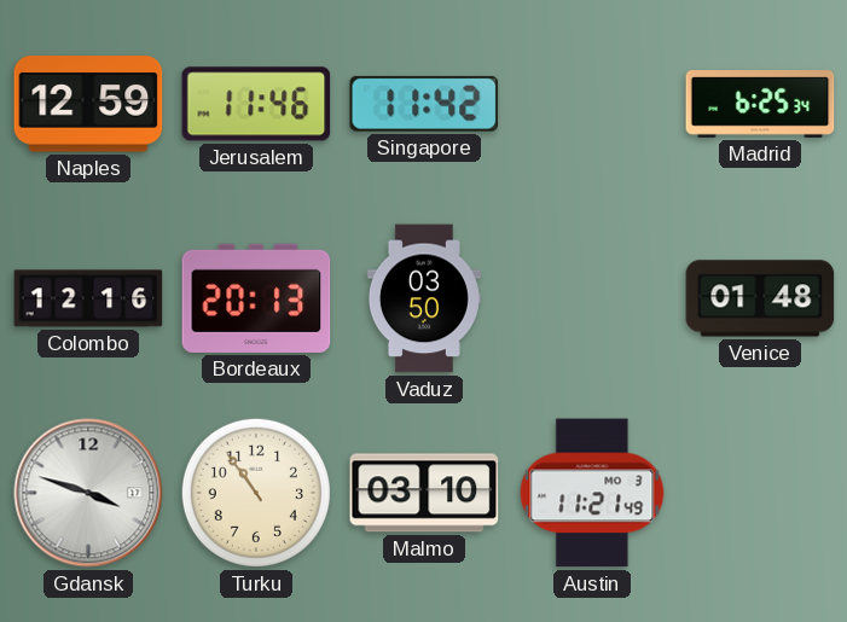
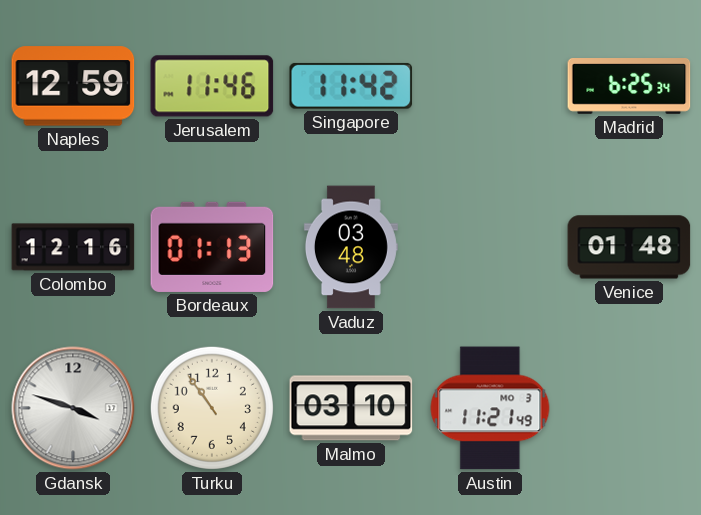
Bordeaux: 20:13 -> 01:13 (212, 247)
Vaduz: 03:50 -> 03:48 (351, 247)
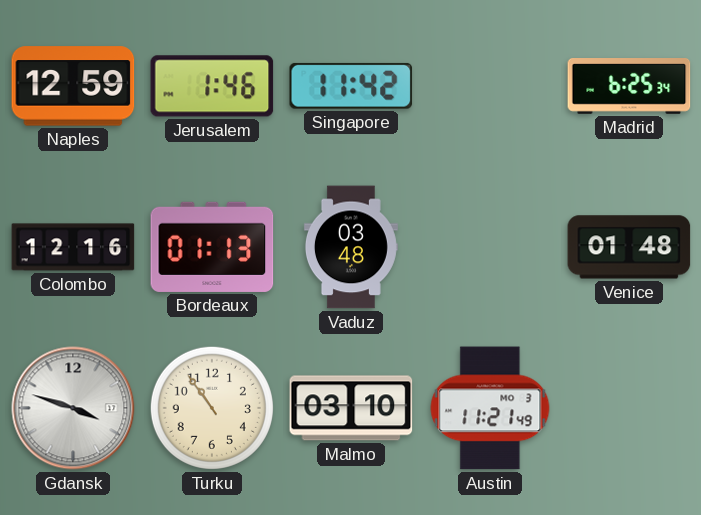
Jerusalem: 11:46 -> 1:46 (212, 86)
